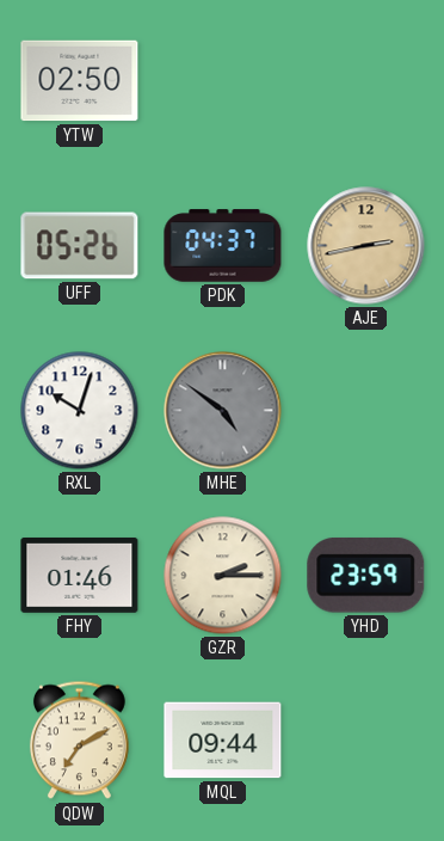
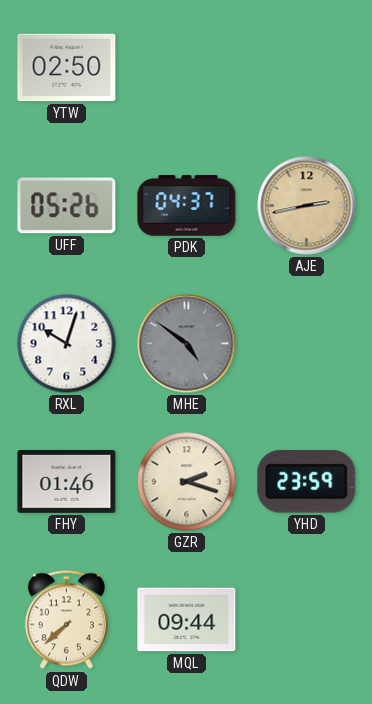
GZR: 2:15 -> 2:18 (187, 482)
QDW: 7:10 -> 7:38 (66, 620)
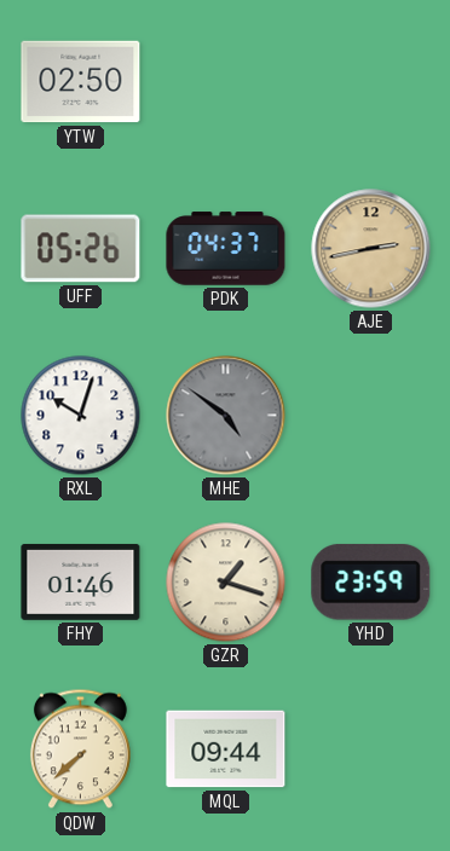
GZR: 2:18 -> 1:18 (226, 583)
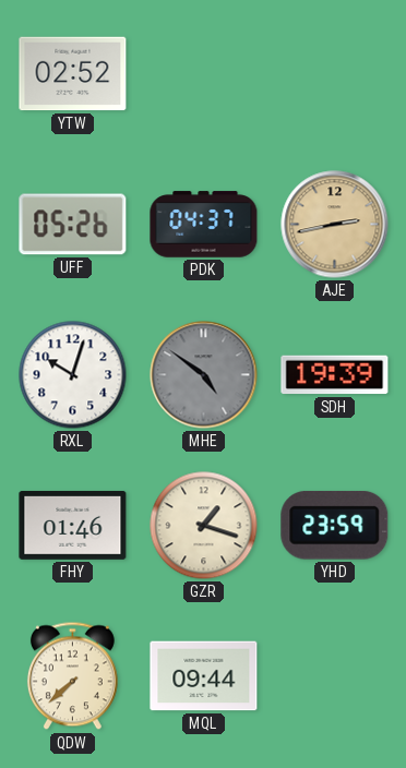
YTW: 02:50 -> 02:52 (73, 74)
SDH: none -> 19:39 (335, 375)
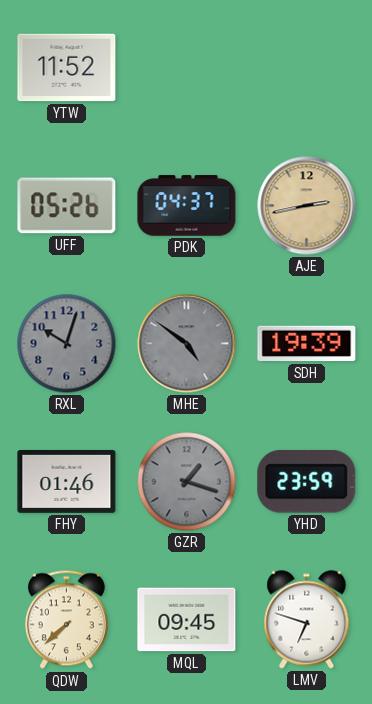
YTW: 02:52 -> 11:52 (67, 68)
RXL dial: white -> grey (67, 344)
GZR dial: cream -> grey (187, 482)
MQL: 09:44 -> 09:45 (187, 620)
LMV: none -> 6:48 (307, 620)
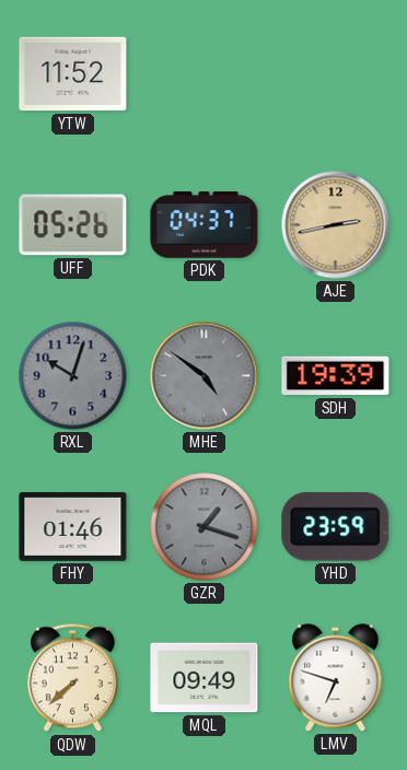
MQL: 09:45 -> 09:49 (205, 678)
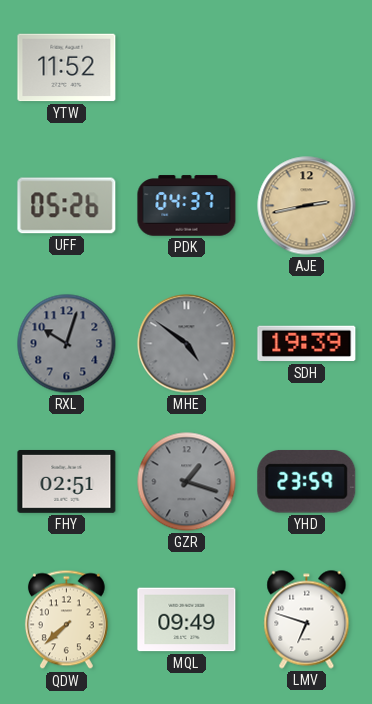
FHY: 01:46 -> 02:51 (67, 481)
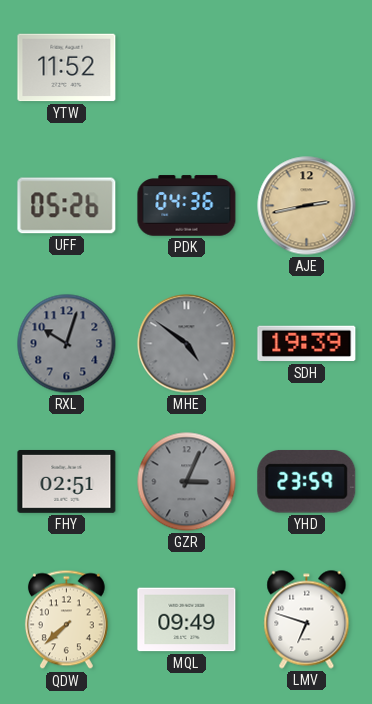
PDK: 04:37 -> 04:36 (187, 206)
GZR: 1:18 -> 3:04 (187, 482)
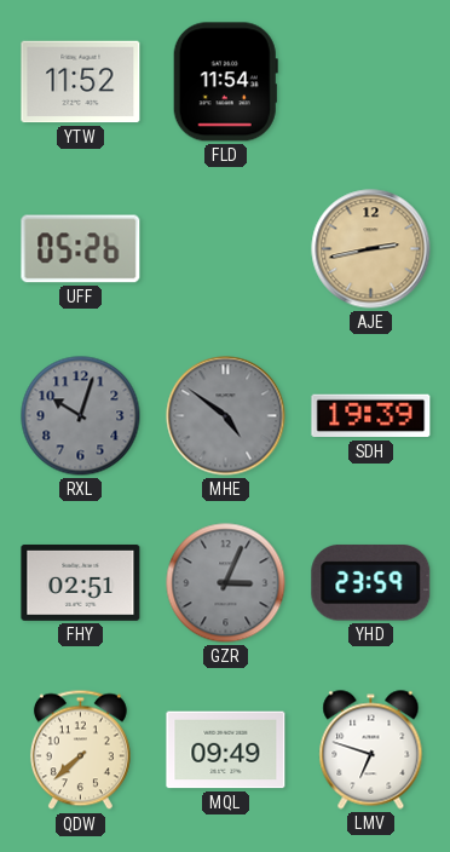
FLD: none -> 11:54 (225, 82)
PDK: 04:36 -> none (187, 206)
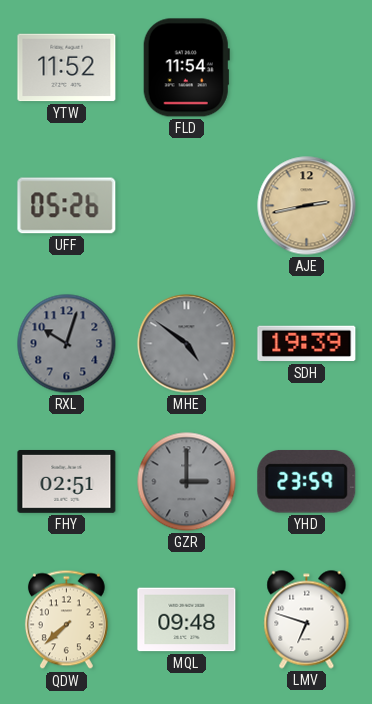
GZR: 3:04 -> 3:00 (187, 482)
MQL: 09:49 -> 09:48 (187, 620)
